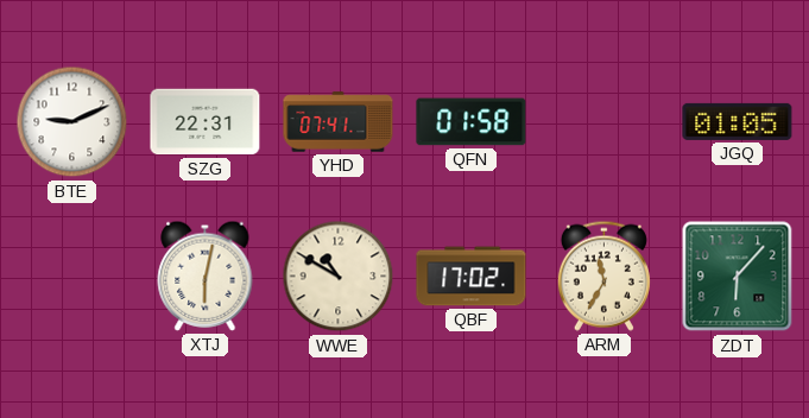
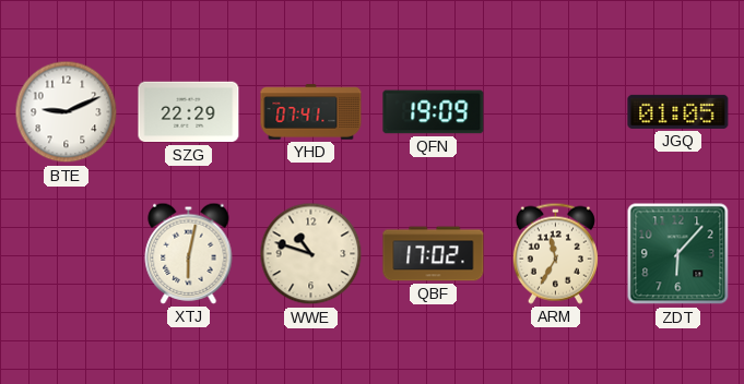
SZG: 22:31 -> 22:29 (189, 112)
QFN: 01:58 -> 19:09 (434, 112)
WWE: 10:50 -> 10:48 (311, 254)
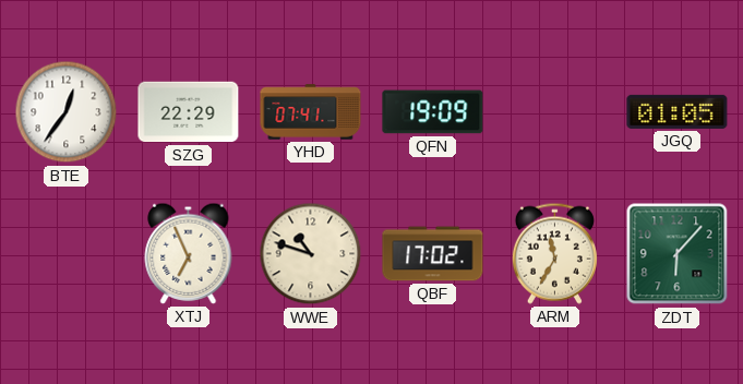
BTE: 9:11 -> 12:36 (67, 112)
XTJ: 6:02 -> 6:56 (189, 253)
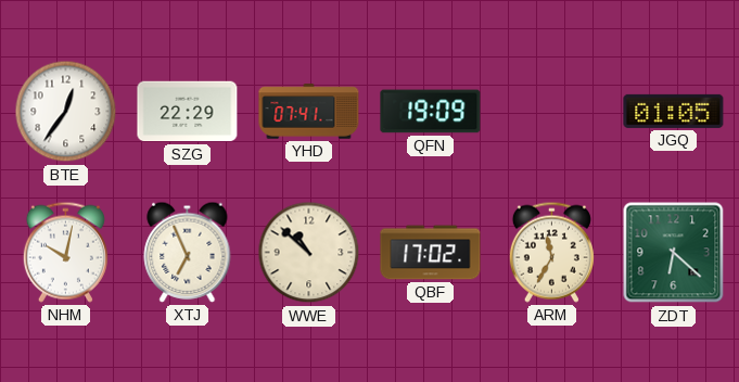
NHM: none -> 10:02 (65, 252)
WWE: 10:48 -> 10:52 (309, 253)
ZDT: 6:07 -> 6:22 (674, 253)
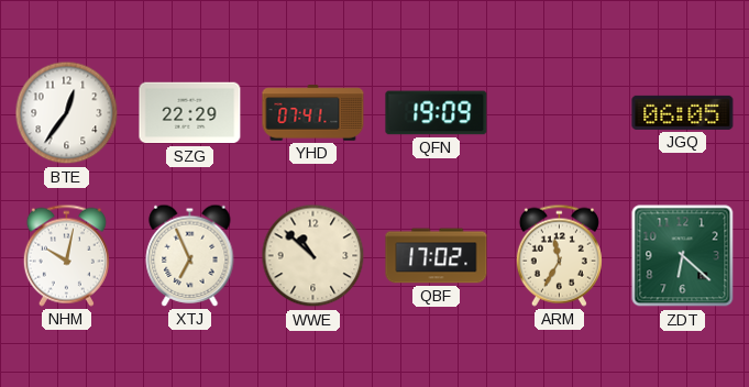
JGQ: 01:05 -> 06:05 (683, 112)
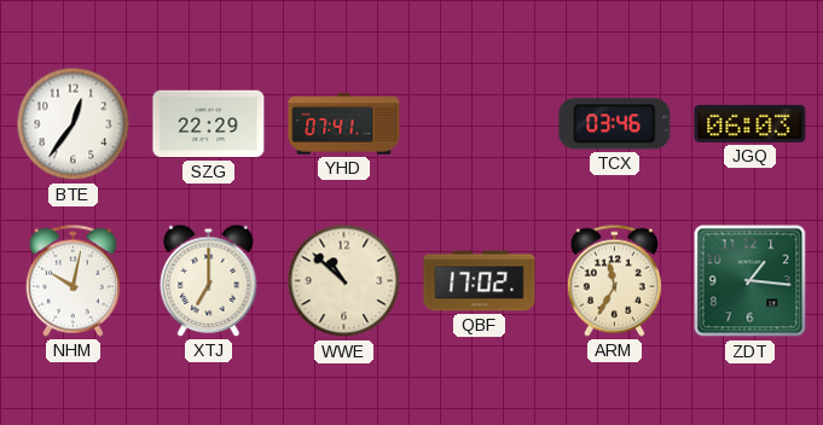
QFN: 19:09 -> none (437, 113)
TCX: none -> 03:46 (615, 124)
JGQ: 06:05 -> 06:03 (750, 123)
XTJ: 6:56 -> 7:00 (209, 280)
ZDT: 6:22 -> 1:16 (750, 281)
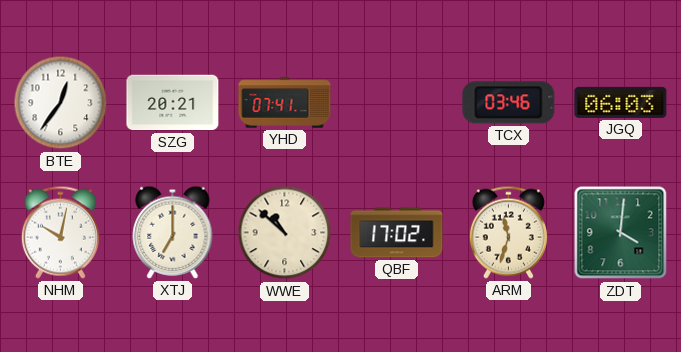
SZG: 22:29 -> 20:21 (173, 103)
ARM: 11:35 -> 11:33 (508, 232)
ZDT: 1:16 -> 4:01 (621, 233)
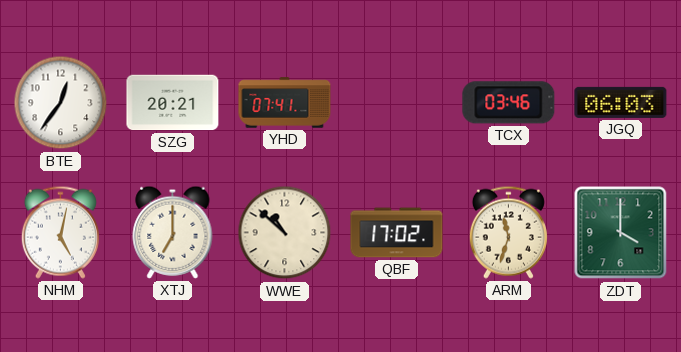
NHM: 10:02 -> 5:02 (60, 232)
ZDT: 4:01 -> 4:00 (621, 233)
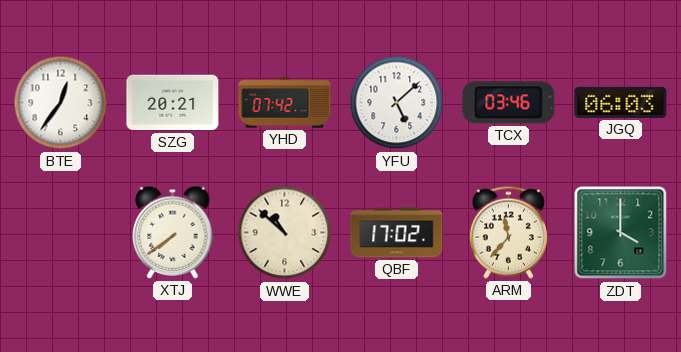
YHD: 07:41 -> 07:42 (285, 103)
YFU: none -> 5:08 (397, 103)
NHM: 5:02 -> none (60, 232)
XTJ: 7:00 -> 7:39 (173, 232)
ARM: 11:33 -> 11:37 (508, 232)
